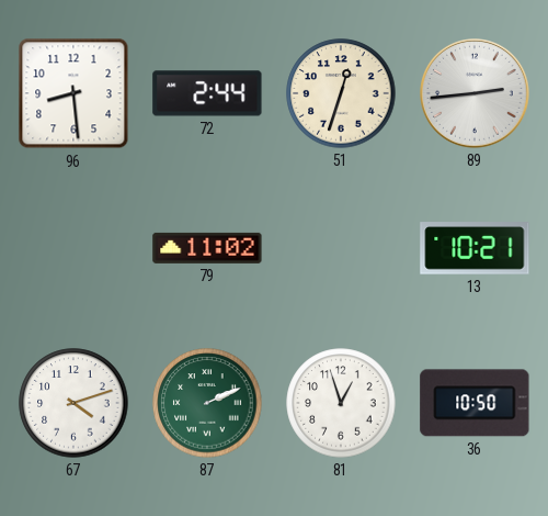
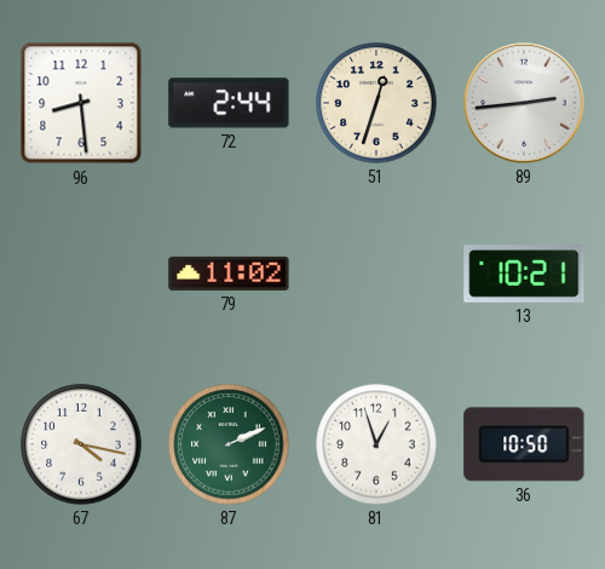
67: 4:12 -> 4:17 (81, 444)
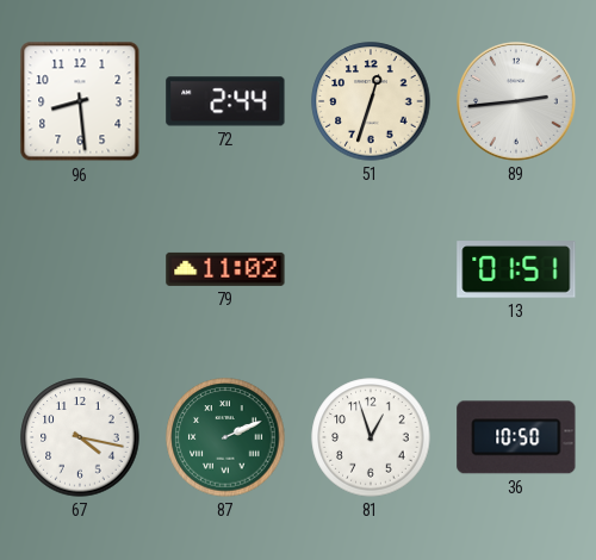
13: 10:21 -> 01:51 (516, 269)
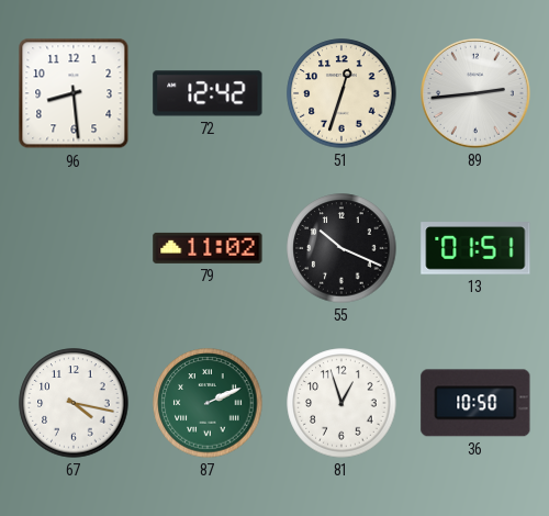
72: 2:44 -> 12:42 (208, 93)
55: none -> 10:19 (341, 248)
